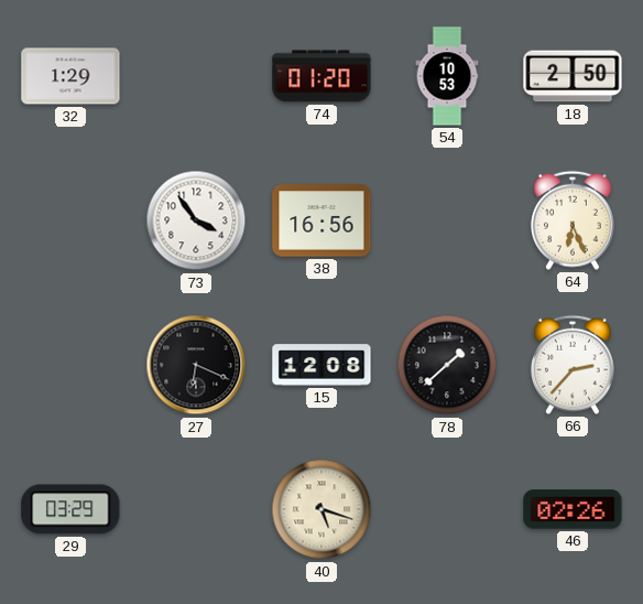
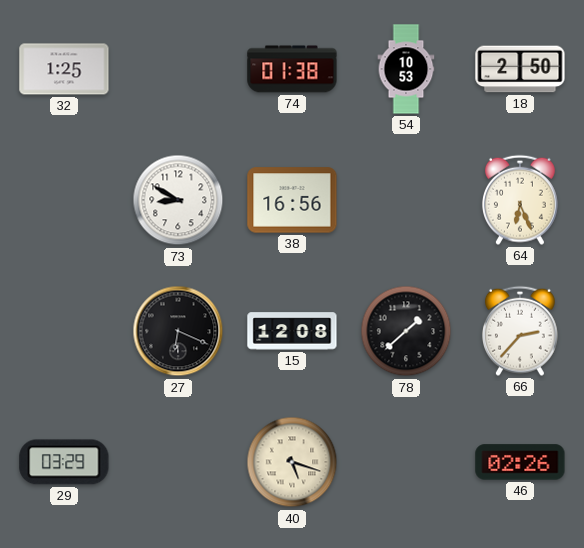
32: 1:29 -> 1:25 (64, 69)
74: 01:20 -> 01:38 (292, 69)
73: 3:54 -> 8:50 (178, 200)
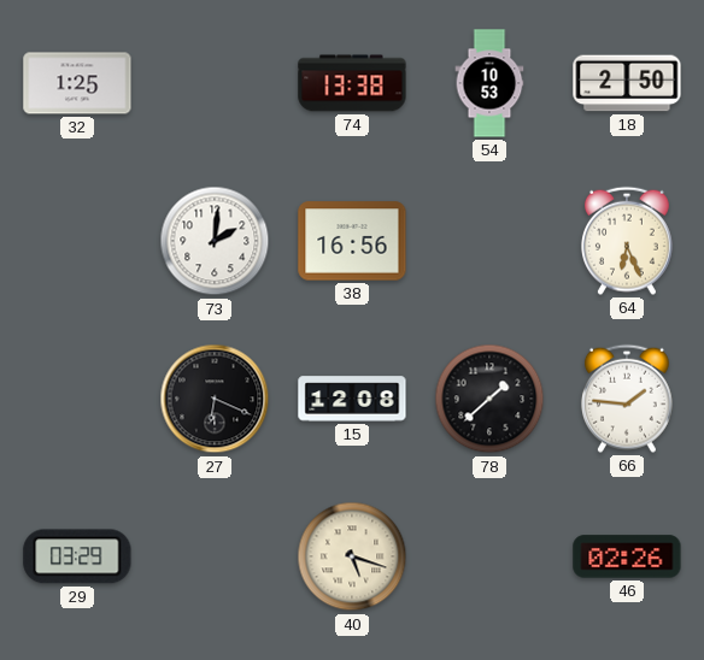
74: 01:38 -> 13:38 (352, 83)
73: 8:50 -> 2:01 (215, 241)
66: 2:37 -> 1:46 (627, 399)
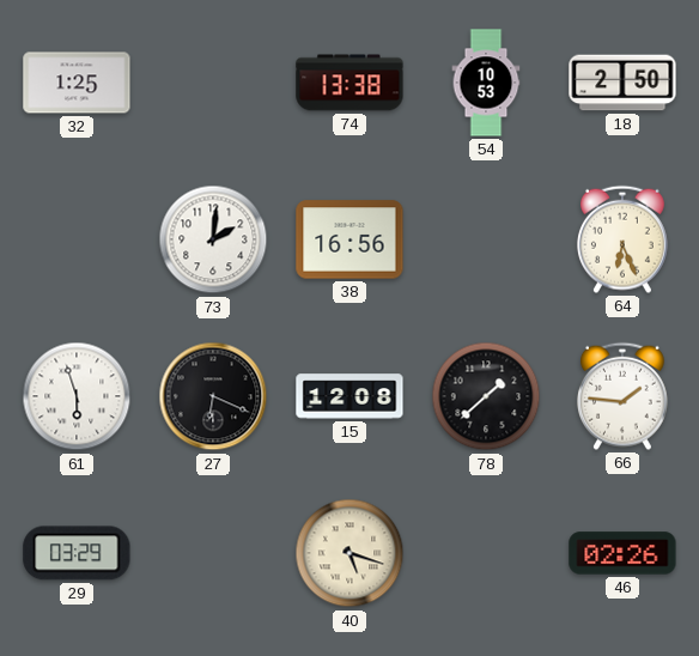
61: none -> 5:57 (77, 396)
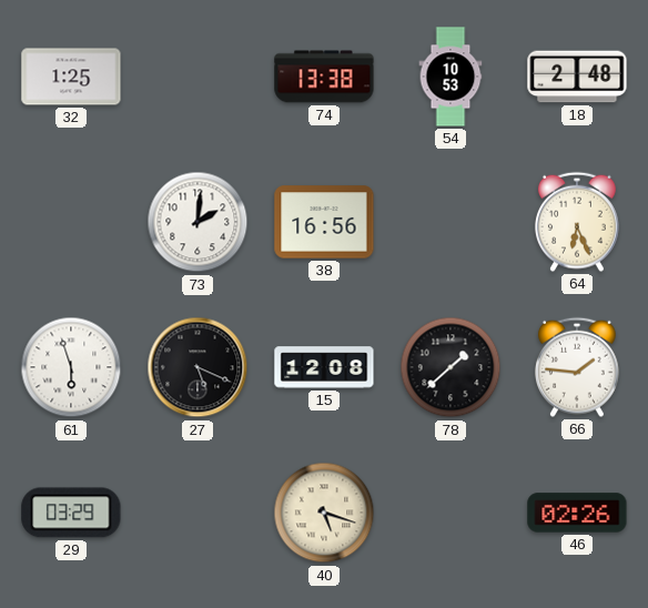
18: 2:50 -> 2:48 (577, 77)
27: 6:19 -> 5:19 (198, 367)
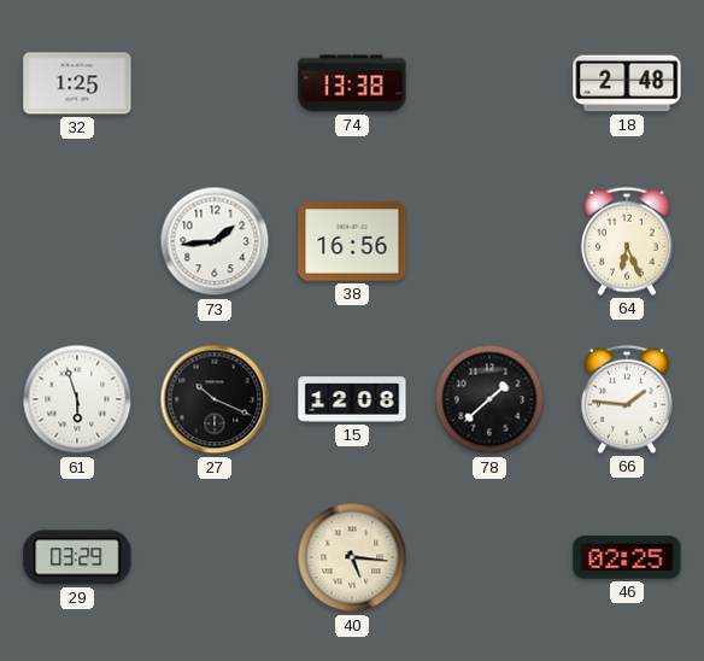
54: 10:53 -> none (450, 77)
73: 2:01 -> 1:44 (215, 241)
27: 5:19 -> 10:19 (215, 399)
40: 5:18 -> 5:16 (352, 557)
46: 02:26 -> 02:25 (627, 557)
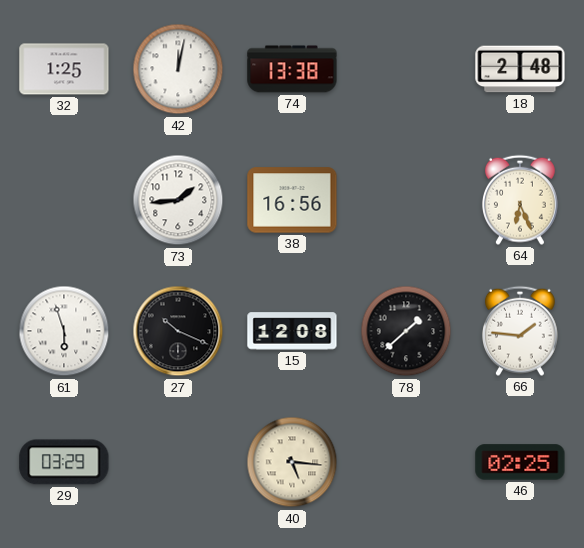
42: none -> 12:02 (178, 69)
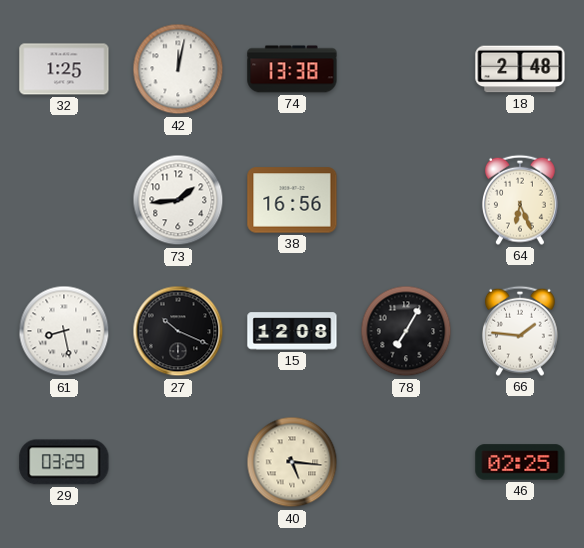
61: 5:57 -> 8:28 (64, 331)
78: 1:38 -> 7:05 (406, 331)
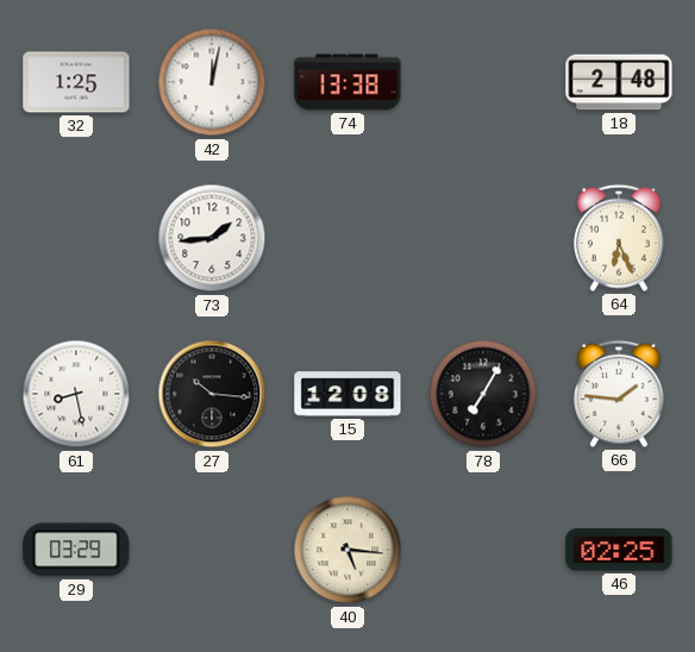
38: 16:56 -> none (292, 200)
27: 10:19 -> 10:16 (212, 394)
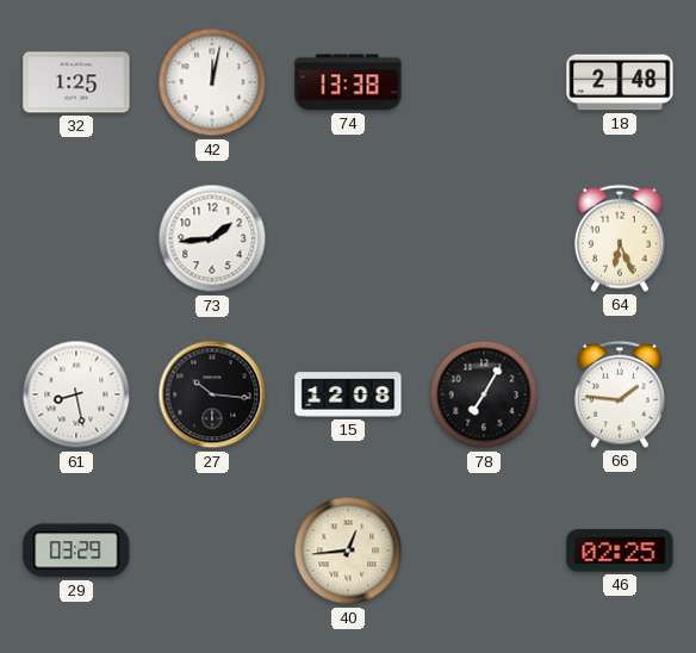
40: 5:16 -> 12:44 (348, 551)
